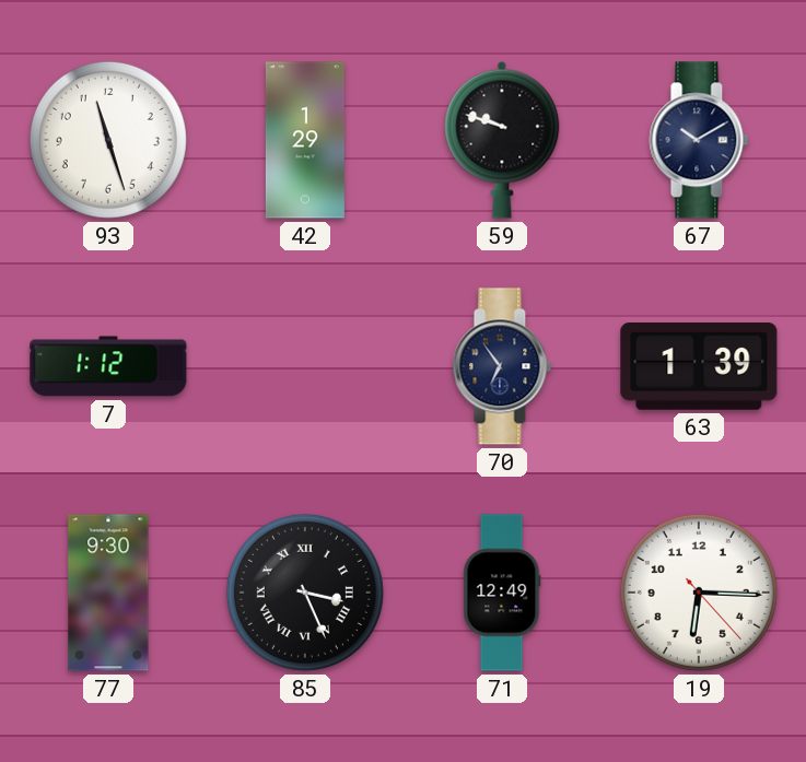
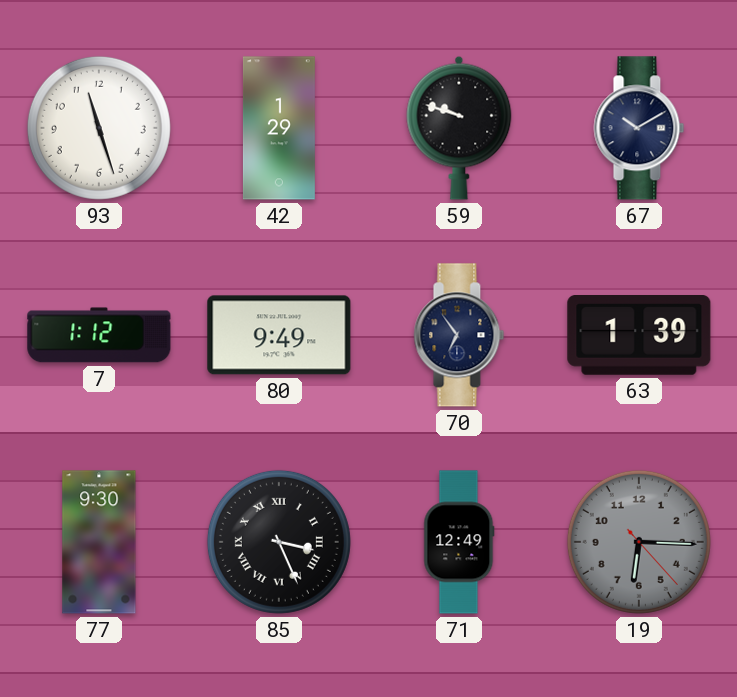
80: none -> 9:49 (279, 335)
19 dial: white -> grey (639, 542)
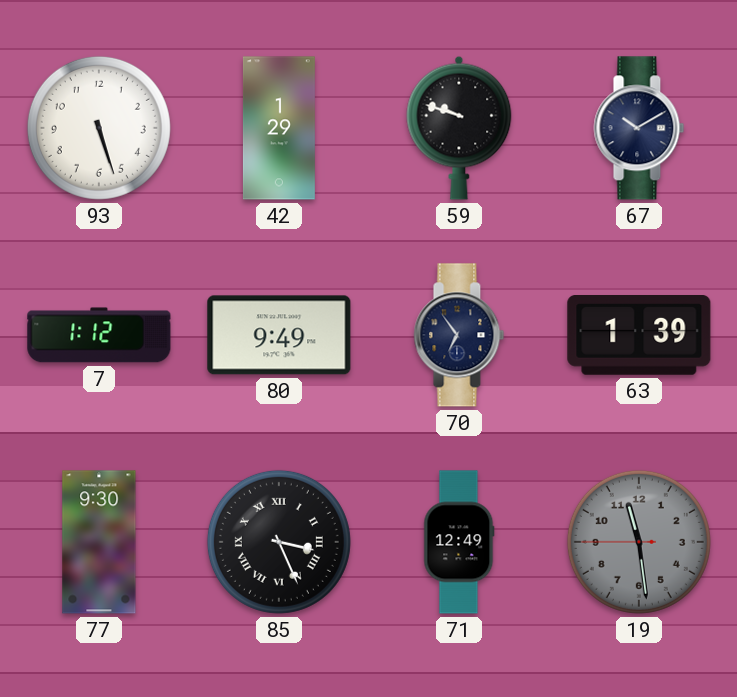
93: 11:27 -> 5:27 (99, 128)
19: 6:15 -> 11:28 (639, 542)
